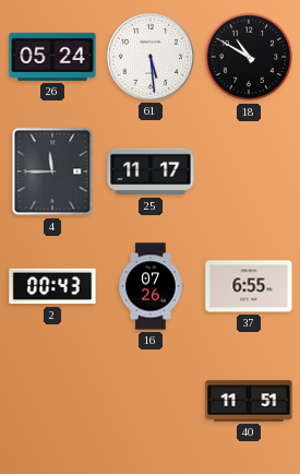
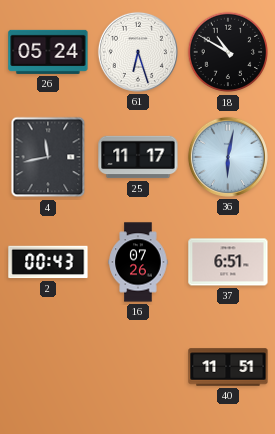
61: 5:29 -> 6:27 (138, 52)
4: 11:45 -> 11:43 (48, 157)
36: none -> 6:02 (228, 157)
37: 6:55 -> 6:51 (228, 262)
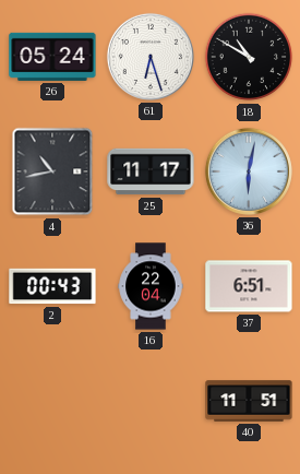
4: 11:43 -> 10:43 (52, 171)
16: 07:26 -> 22:04 (151, 286)
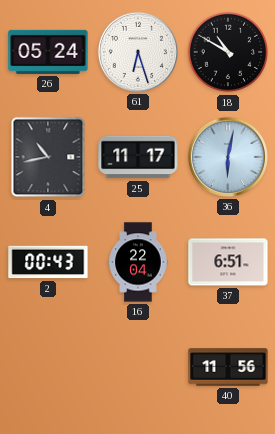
40: 11:51 -> 11:56 (228, 367)
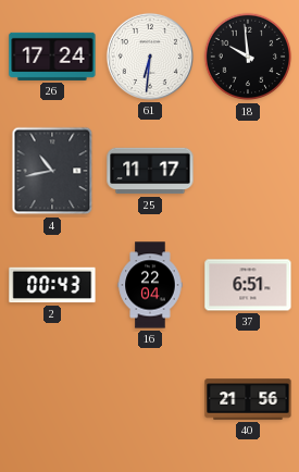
26: 05:24 -> 17:24 (52, 57)
61: 6:27 -> 6:31 (150, 57)
18: 10:50 -> 9:59 (248, 57)
36: 6:02 -> none (228, 157)
40: 11:56 -> 21:56 (248, 399)
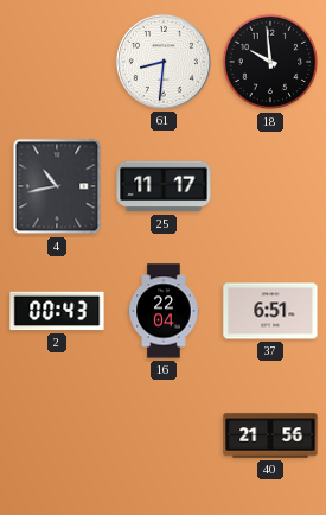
26: 17:24 -> none (52, 57)
61: 6:31 -> 8:31 (164, 62)
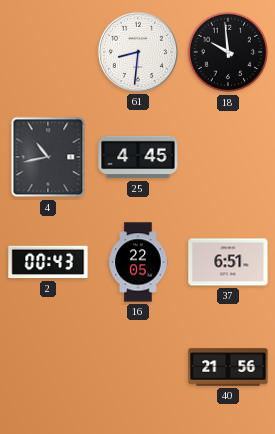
25: 11:17 -> 4:45 (138, 157)
16: 22:04 -> 22:05 (138, 262)
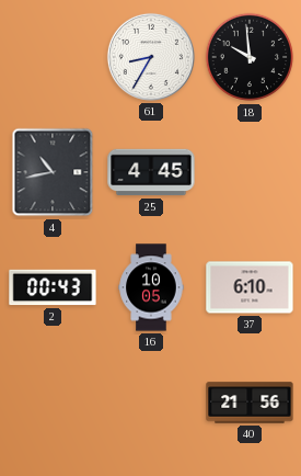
61: 8:31 -> 8:35 (151, 57)
16: 22:05 -> 10:05 (151, 287)
37: 6:51 -> 6:10 (250, 287)
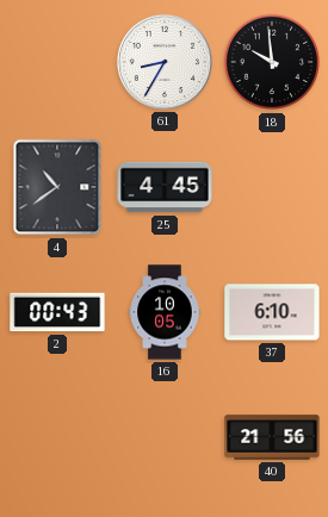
4: 10:43 -> 10:39 (57, 187)
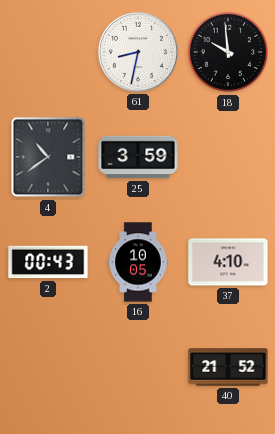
61: 8:35 -> 8:32 (138, 52)
25: 4:45 -> 3:59 (138, 157)
37: 6:10 -> 4:10 (228, 262)
40: 21:56 -> 21:52 (228, 367)
